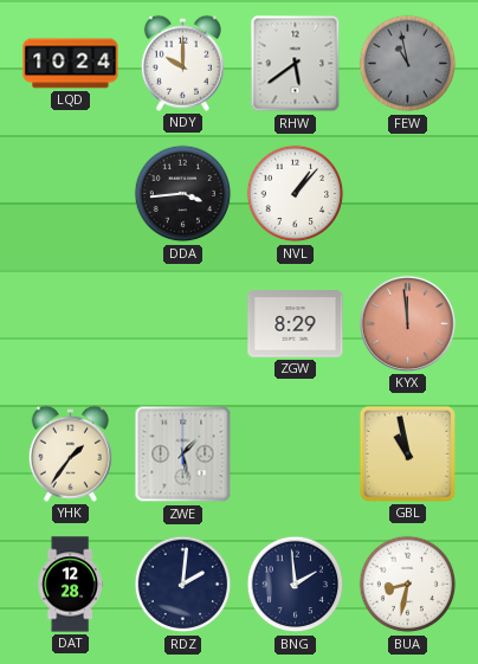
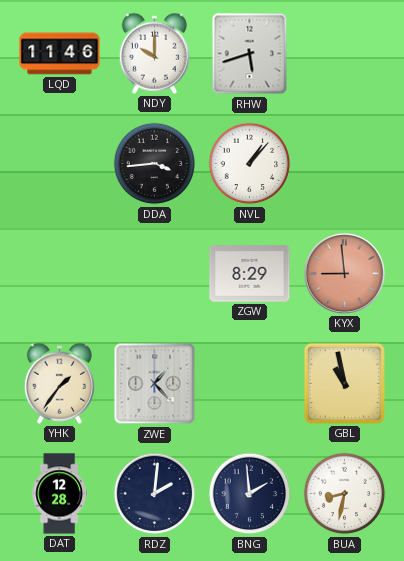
LQD: 10:24 -> 11:46 (60, 54)
RHW: 5:39 -> 5:42 (250, 54)
FEW: 10:58 -> none (408, 64)
KYX: 11:59 -> 8:59 (344, 273)
ZWE: 1:28 -> 1:23 (155, 384)
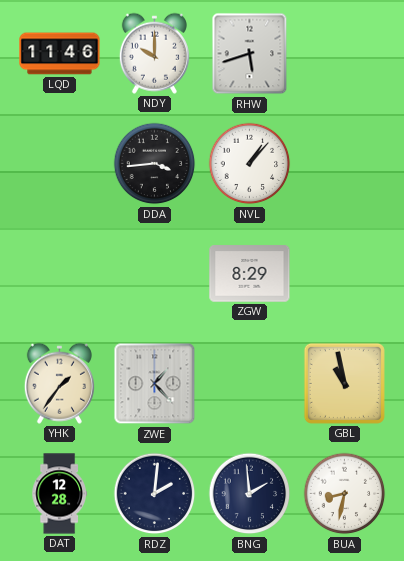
KYX: 8:59 -> none (344, 273)
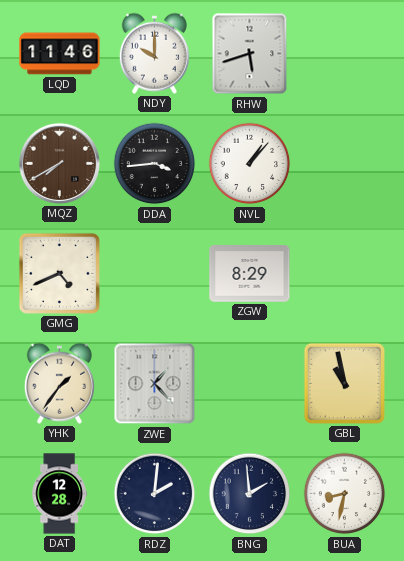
MQZ: none -> 7:40 (59, 163)
GMG: none -> 4:41 (59, 273)
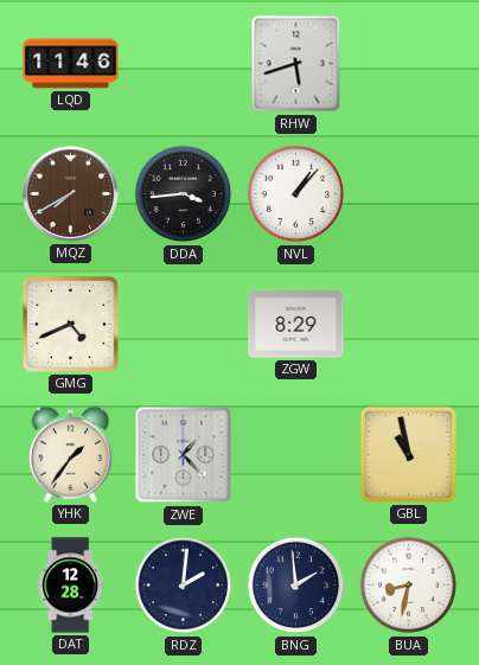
NDY: 10:00 -> none (154, 53)
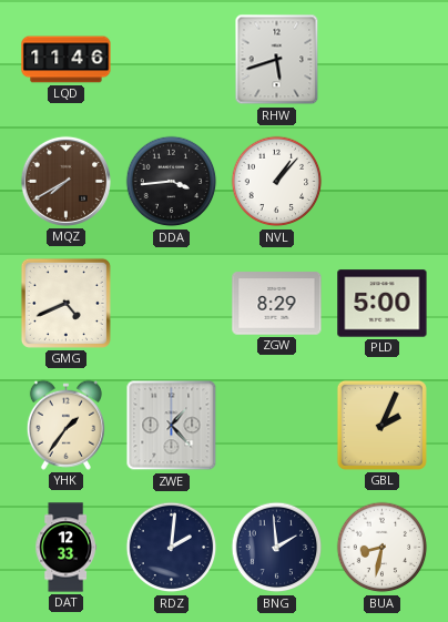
PLD: none -> 5:00 (383, 304)
GBL: 10:58 -> 2:04 (381, 425)
DAT: 12:28 -> 12:33 (65, 548)
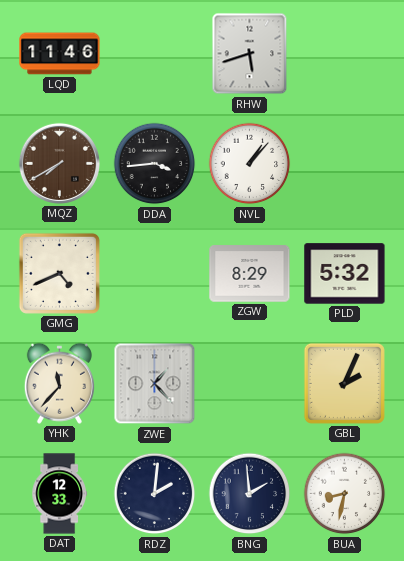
PLD: 5:00 -> 5:32 (345, 274)
YHK: 1:36 -> 11:37 (59, 383)
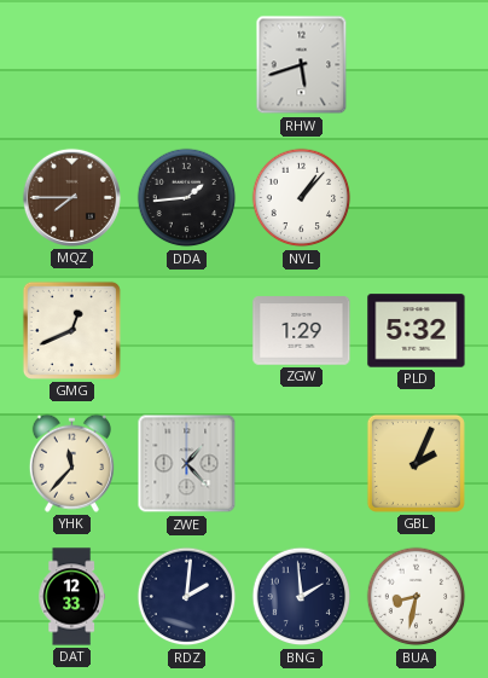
LQD: 11:46 -> none (60, 54)
MQZ: 7:40 -> 7:45 (71, 197)
DDA: 3:44 -> 1:44 (187, 198)
GMG: 4:41 -> 12:41 (71, 330)
ZGW: 8:29 -> 1:29 (302, 331)
